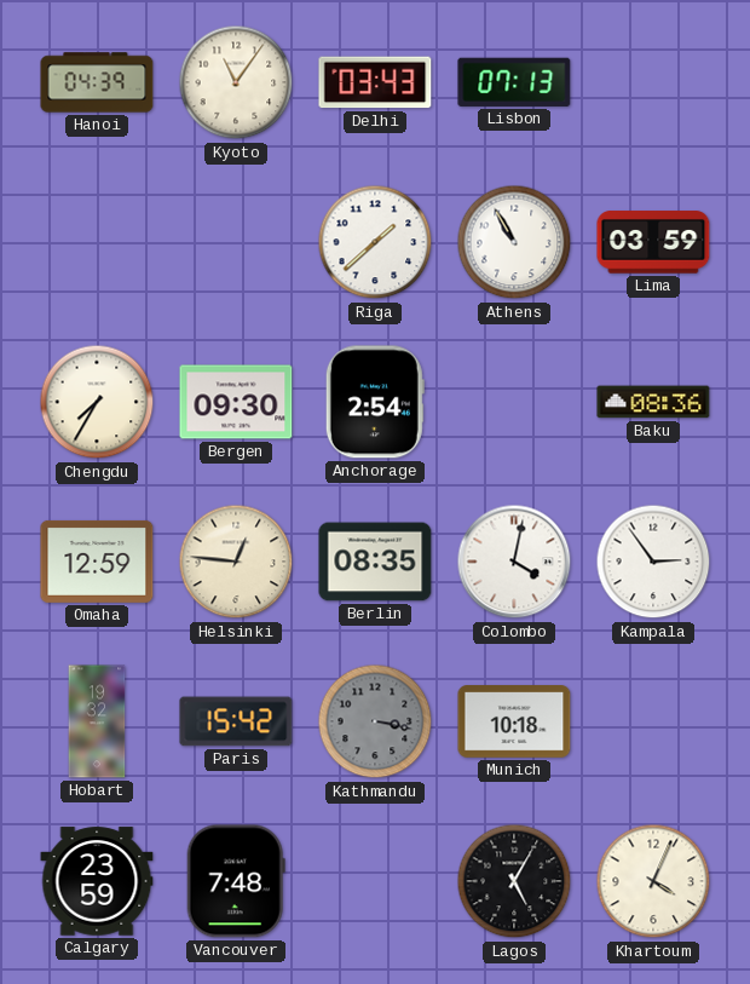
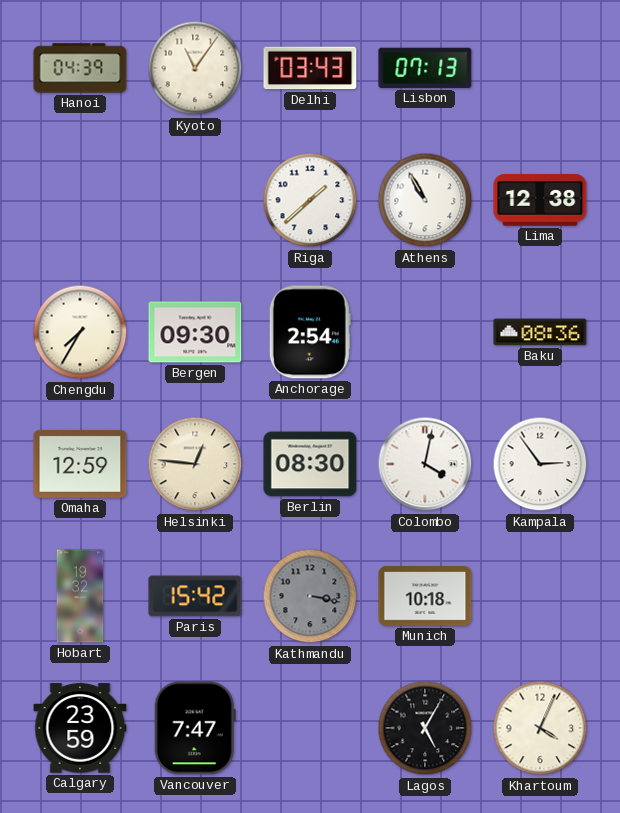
Lima: 03:59 -> 12:38 (540, 200)
Berlin: 08:35 -> 08:30 (310, 464)
Vancouver: 7:48 -> 7:47 (195, 728)
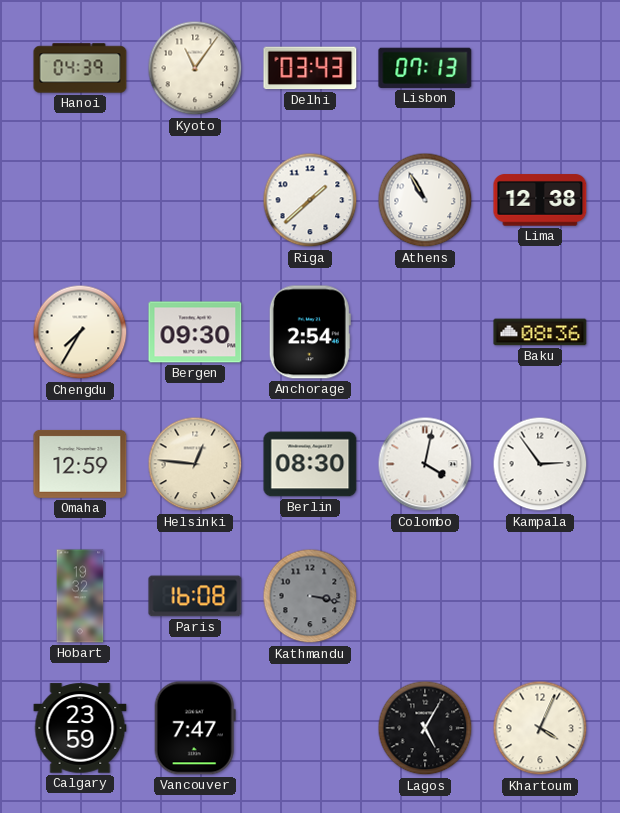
Paris: 15:42 -> 16:08 (195, 596)
Munich: 10:18 -> none (425, 596)
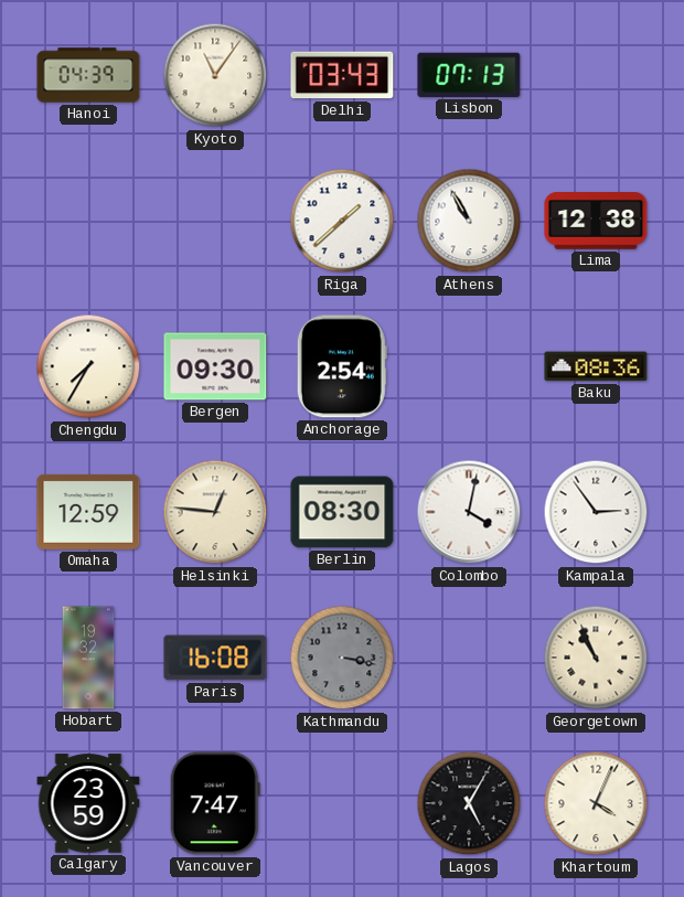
Georgetown: none -> 10:56 (596, 658)
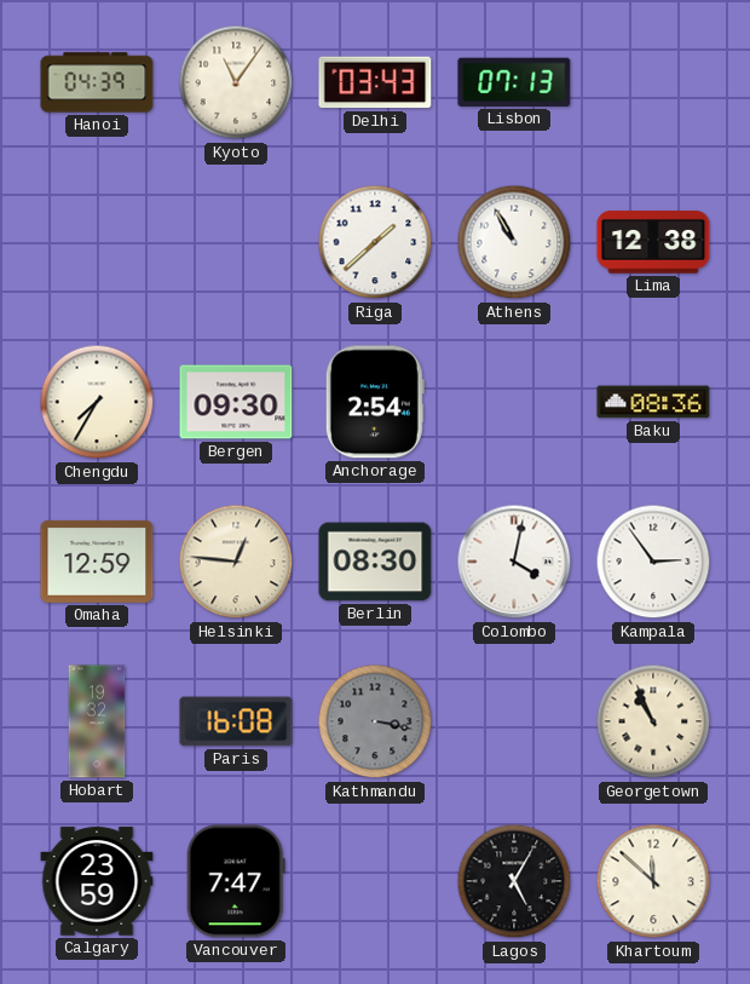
Khartoum: 4:04 -> 11:52 (653, 881)
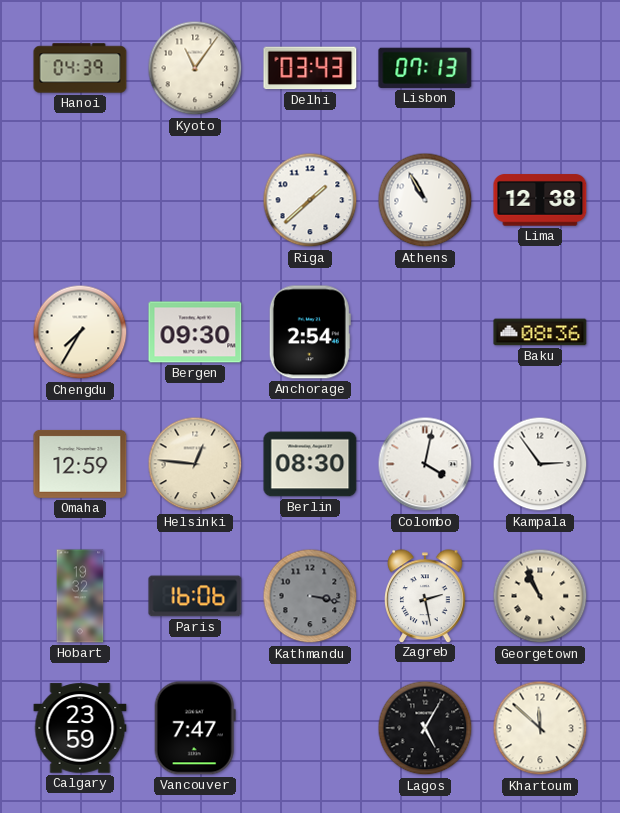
Paris: 16:08 -> 16:06 (195, 596)
Zagreb: none -> 2:28 (425, 596)
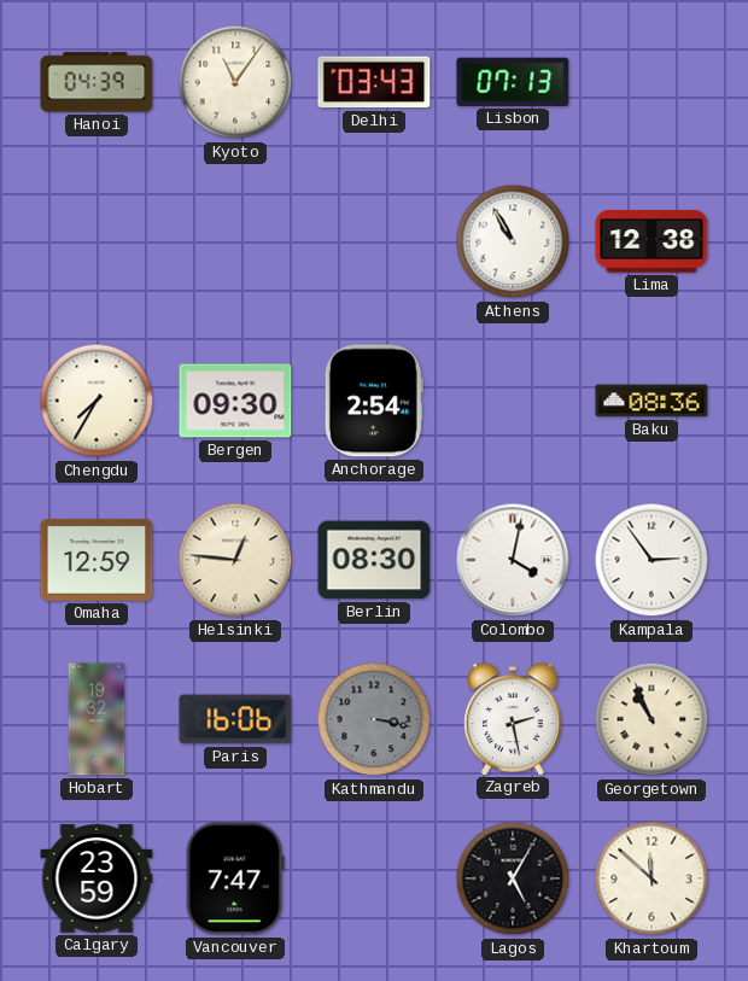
Riga: 1:38 -> none (310, 200)
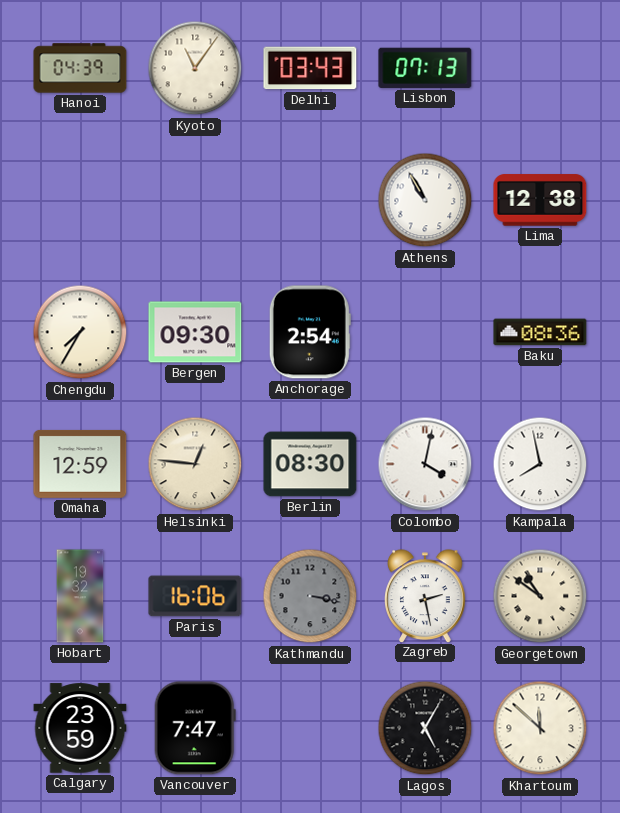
Kampala: 2:54 -> 7:58 (540, 464)
Georgetown: 10:56 -> 10:51 (540, 596)
